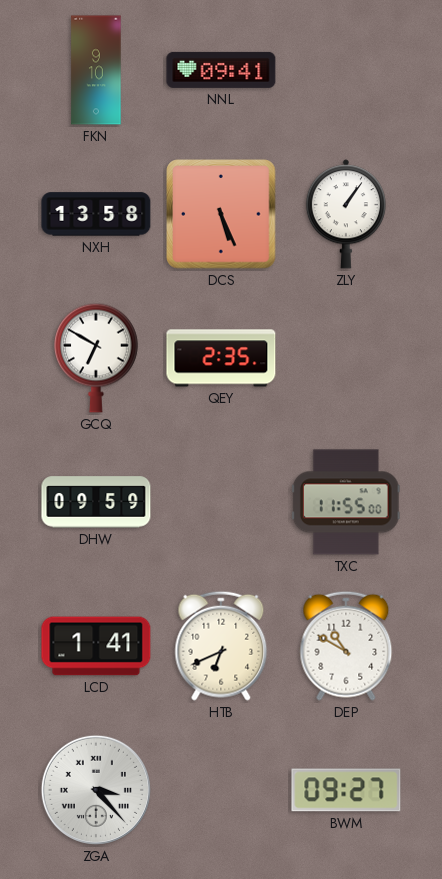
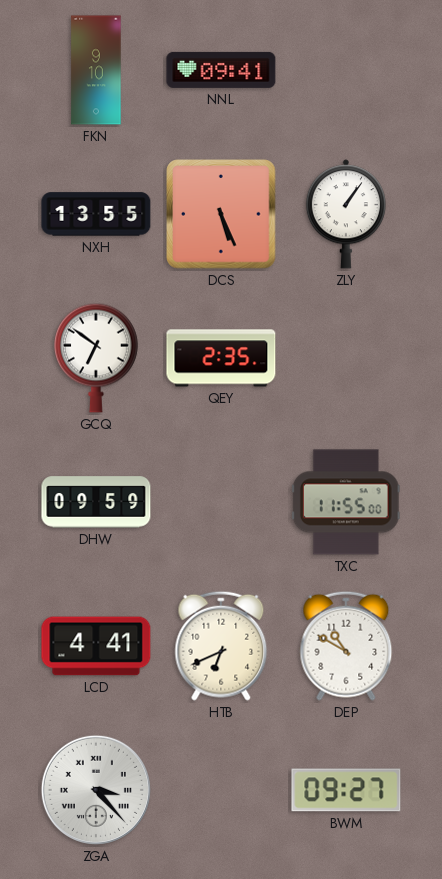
NXH: 13:58 -> 13:55 (96, 214)
GCQ: 6:50 -> 6:51 (97, 358)
LCD: 1:41 -> 4:41 (96, 646)
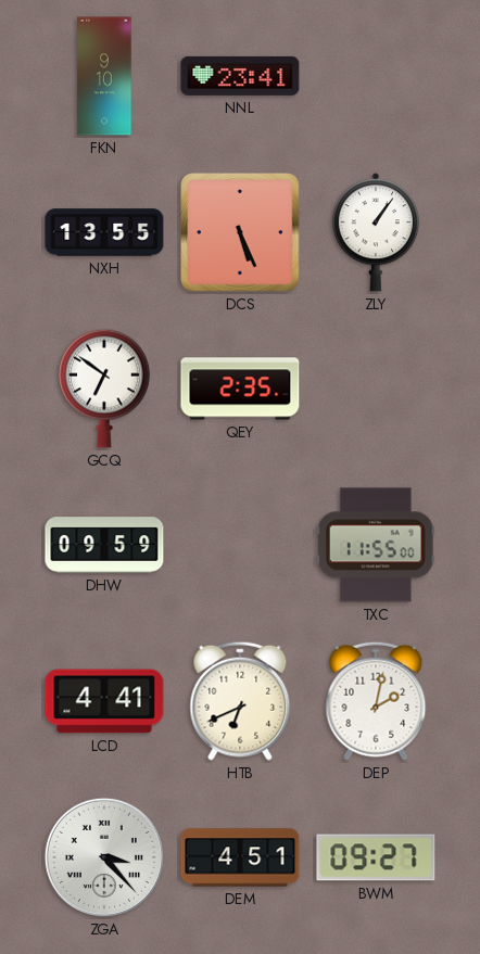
NNL: 09:41 -> 23:41 (240, 76)
DEP: 10:50 -> 2:02 (376, 701)
DEM: none -> 4:51 (240, 857)
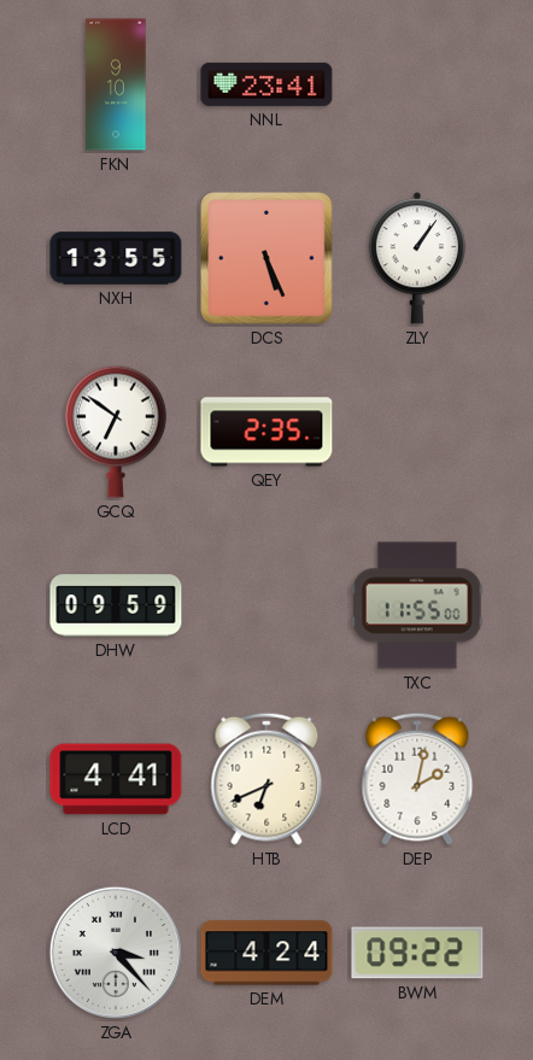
DEM: 4:51 -> 4:24 (266, 953)
BWM: 09:27 -> 09:22 (417, 953)
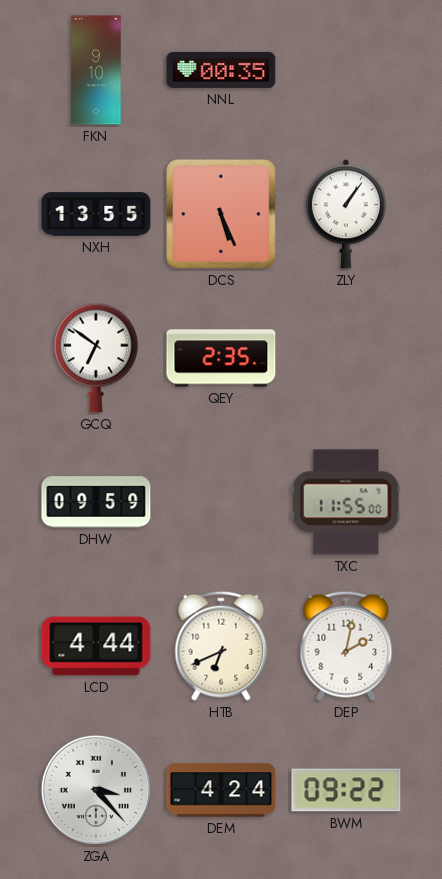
NNL: 23:41 -> 00:35 (221, 70)
LCD: 4:41 -> 4:44 (96, 646)
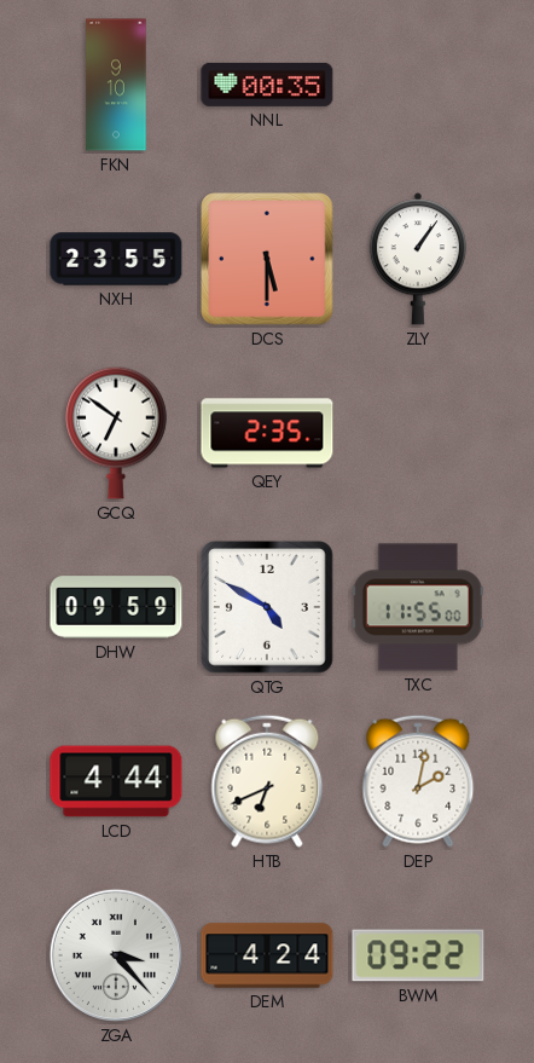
NXH: 13:55 -> 23:55 (116, 259)
DCS: 5:26 -> 5:30 (267, 259)
QTG: none -> 4:50 (267, 607)
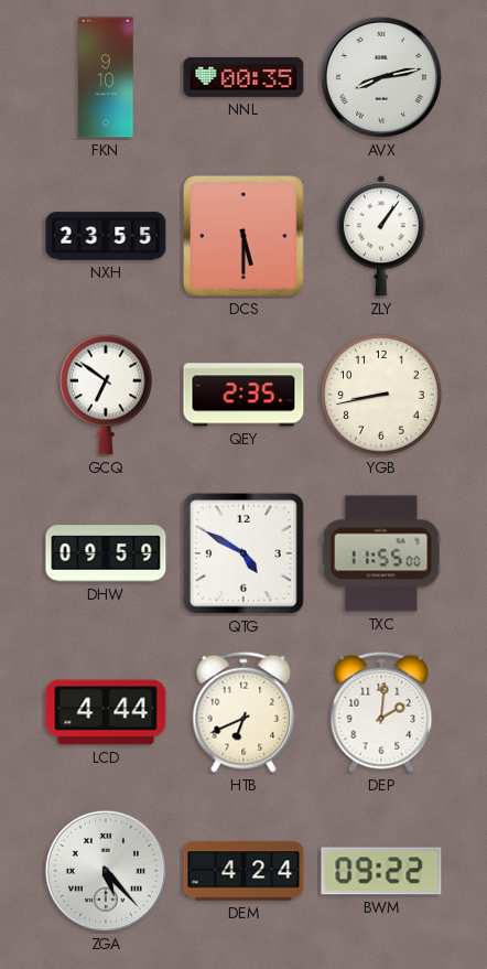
AVX: none -> 8:13 (381, 77)
YGB: none -> 8:43 (381, 395)
DEP: 2:02 -> 2:01 (381, 712)
ZGA: 3:23 -> 5:23 (106, 871)
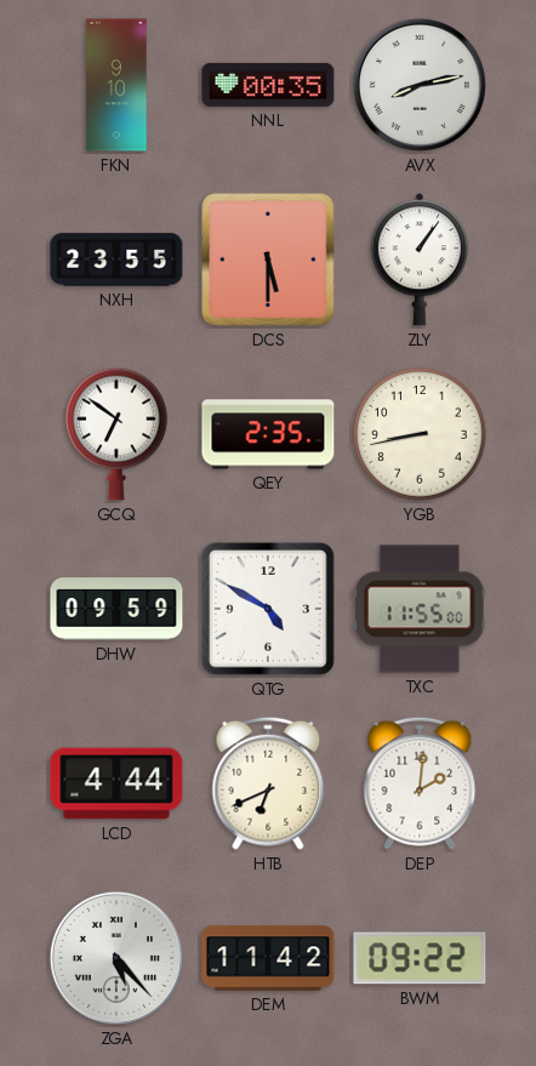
DEM: 4:24 -> 11:42 (268, 958)
